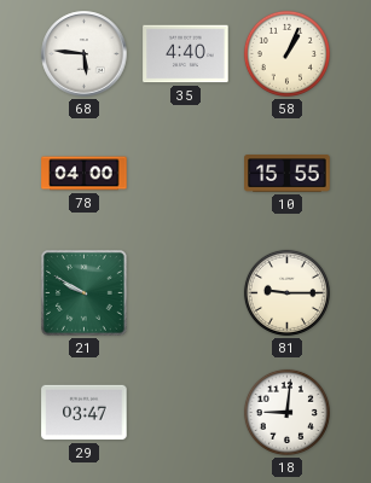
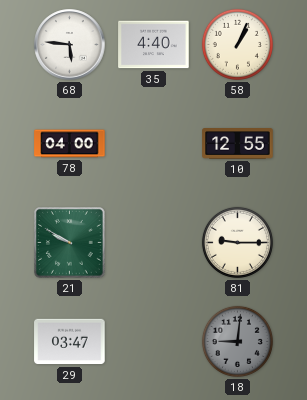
10: 15:55 -> 12:55 (238, 144)
18 dial: white -> grey (237, 341)
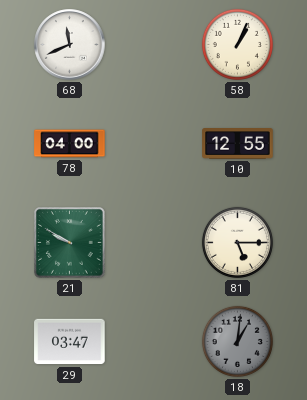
68: 5:46 -> 11:41 (70, 45)
35: 4:40 -> none (154, 45)
81: 9:15 -> 5:15 (237, 242)
18: 9:01 -> 1:01 (237, 341)
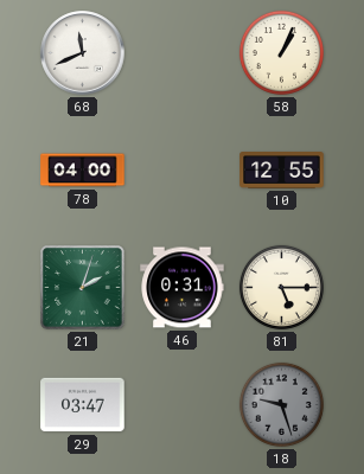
21: 9:50 -> 2:03 (83, 288)
46: none -> 0:31 (183, 288)
18: 1:01 -> 9:27 (281, 404)
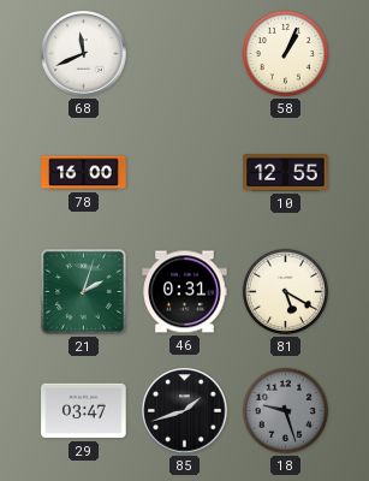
78: 04:00 -> 16:00 (84, 173)
81: 5:15 -> 5:20 (285, 291)
85: none -> 1:42 (185, 411)
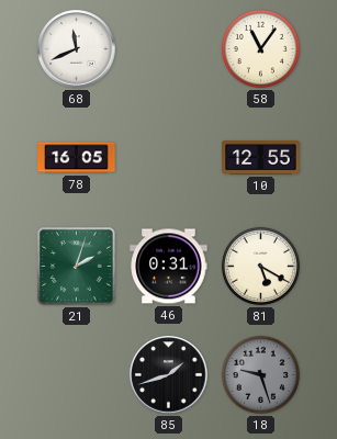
58: 1:04 -> 11:06 (260, 48)
78: 16:00 -> 16:05 (77, 158)
29: 03:47 -> none (84, 411)
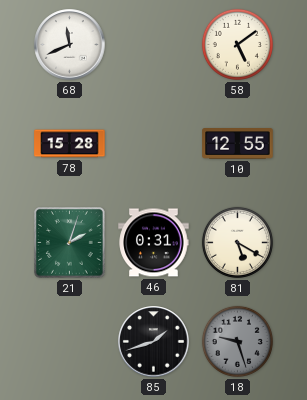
58: 11:06 -> 5:09 (237, 44)
78: 16:05 -> 15:28 (70, 144)
